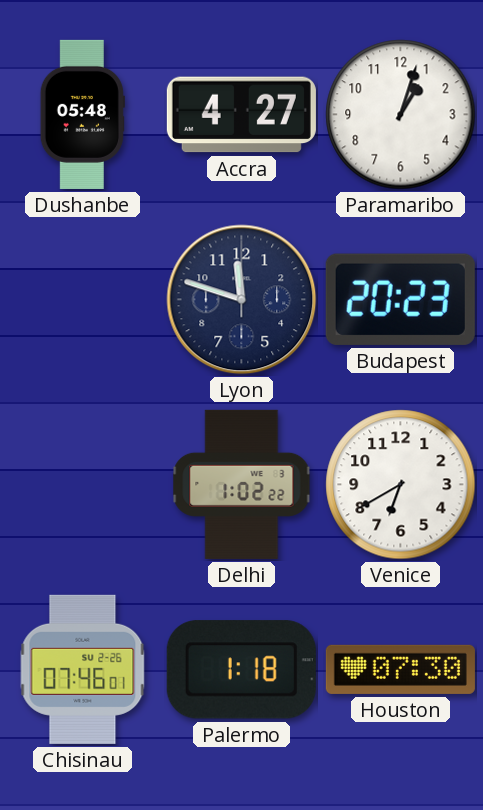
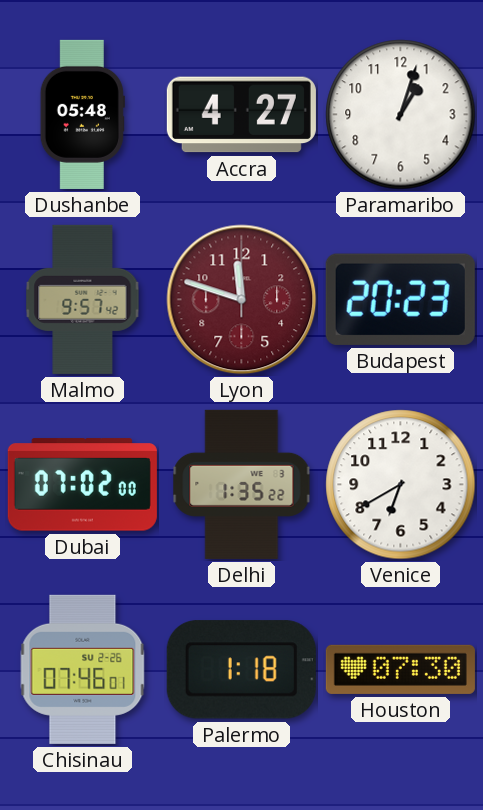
Malmo: none -> 9:57 (83, 299)
Lyon dial: navy -> burgundy (242, 300)
Dubai: none -> 07:02 (82, 485)
Delhi: 1:02 -> 1:35 (242, 484)
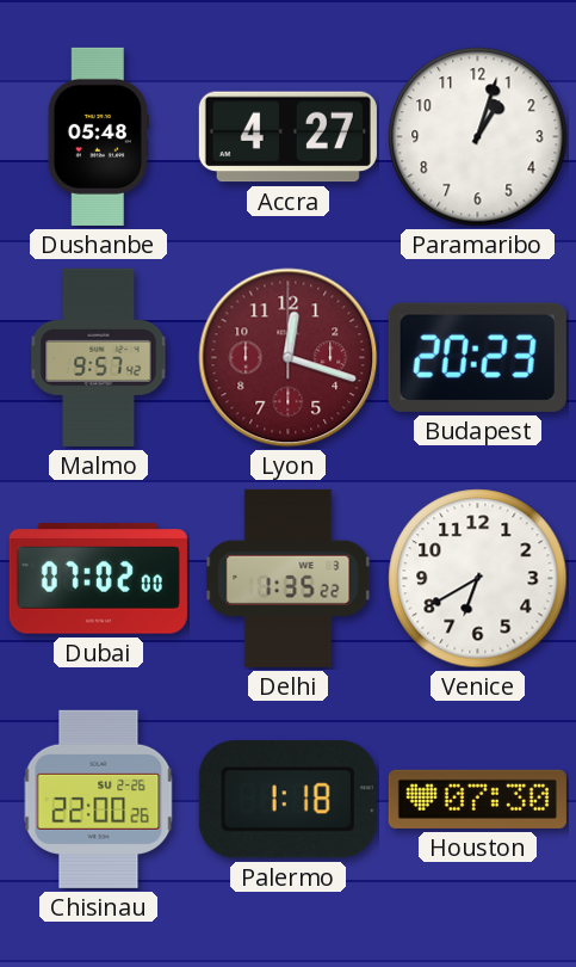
Lyon: 11:48 -> 12:18 (289, 358)
Chisinau: 07:46 -> 22:00 (99, 799)
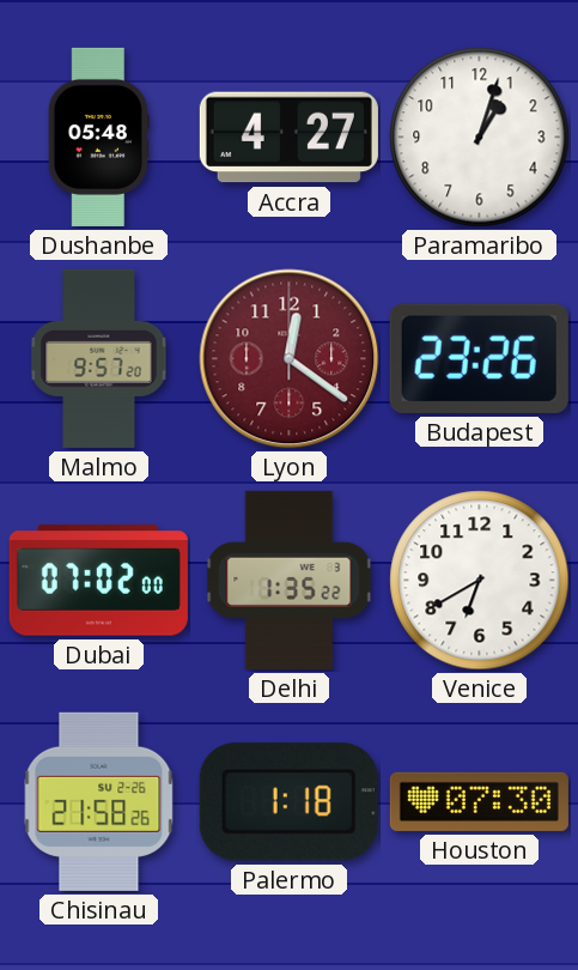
Malmo: 9:57:42 -> 9:57:20 (99, 358)
Lyon: 12:18 -> 12:21 (290, 359)
Budapest: 20:23 -> 23:26 (479, 358)
Chisinau: 22:00 -> 21:58 (99, 801)
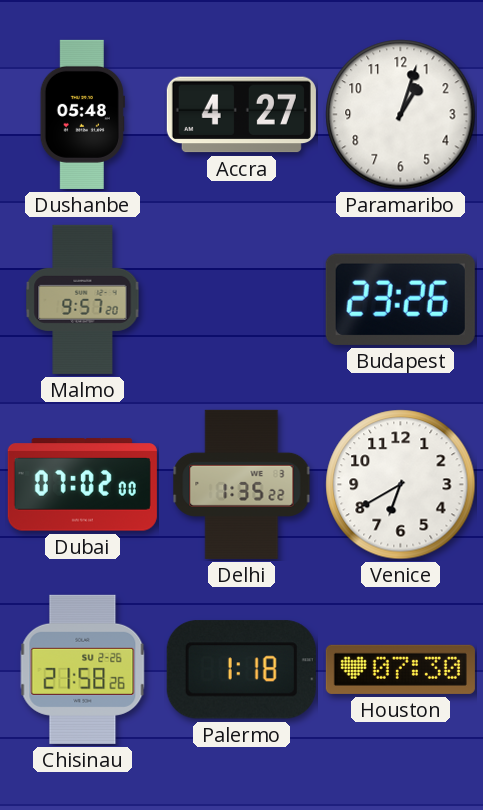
Lyon: 12:21 -> none (290, 359)
